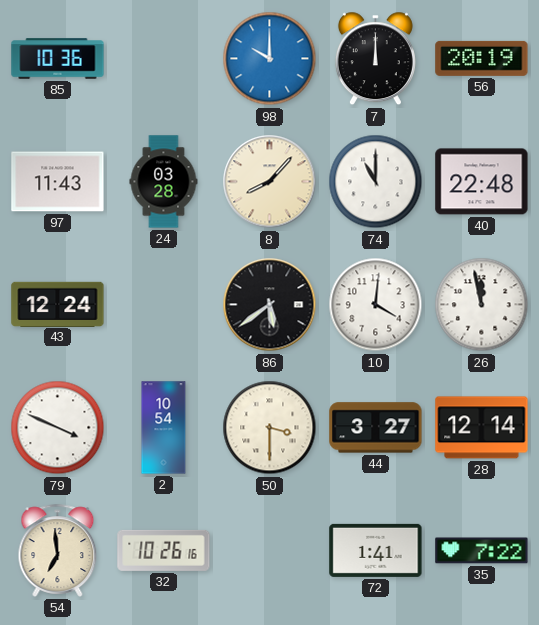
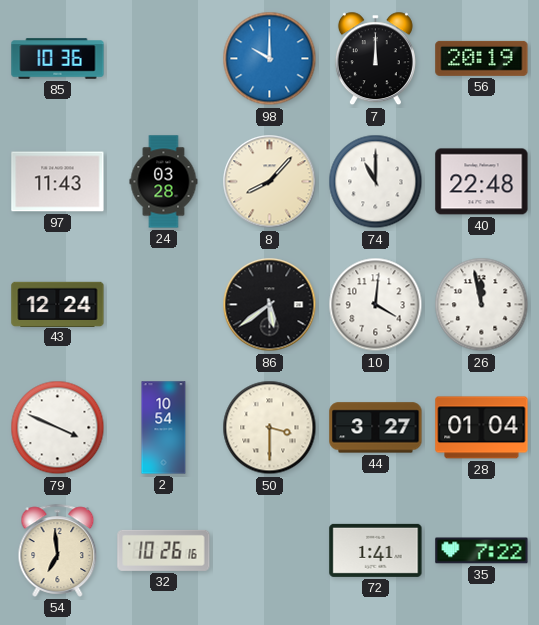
28: 12:14 -> 01:04 (482, 428)
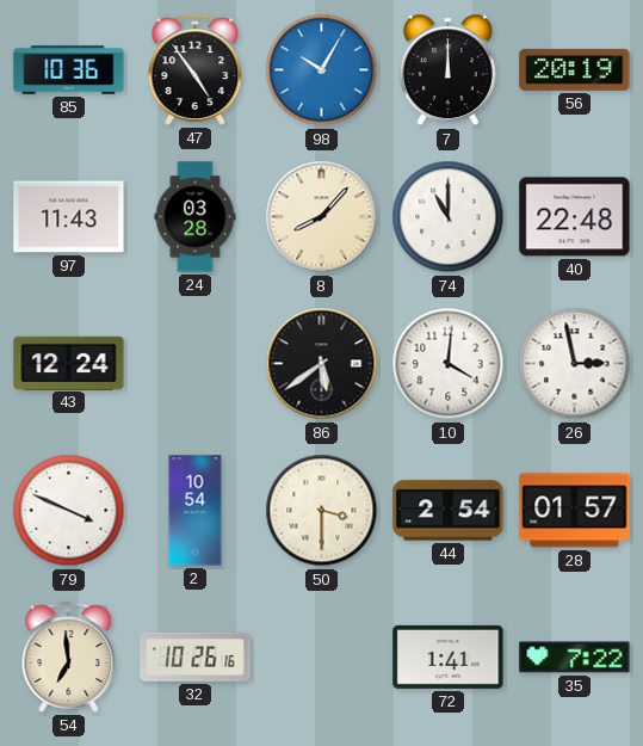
47: none -> 4:54 (196, 69)
98: 10:00 -> 10:05 (322, 70)
26: 11:58 -> 2:58 (575, 364)
44: 3:27 -> 2:54 (449, 511)
28: 01:04 -> 01:57 (575, 511)
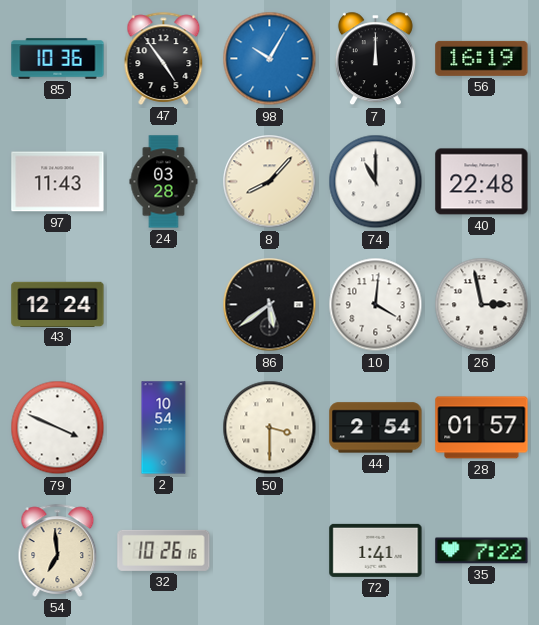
56: 20:19 -> 16:19 (482, 58)
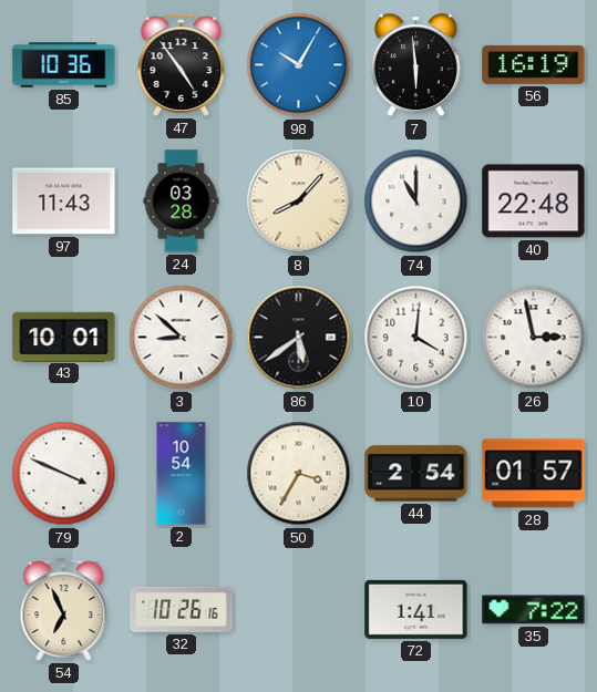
7: 12:00 -> 5:59 (415, 65)
43: 12:24 -> 10:01 (64, 337)
3: none -> 8:52 (182, 338)
50: 3:30 -> 3:35 (299, 474)
54: 6:59 -> 6:56 (64, 609)
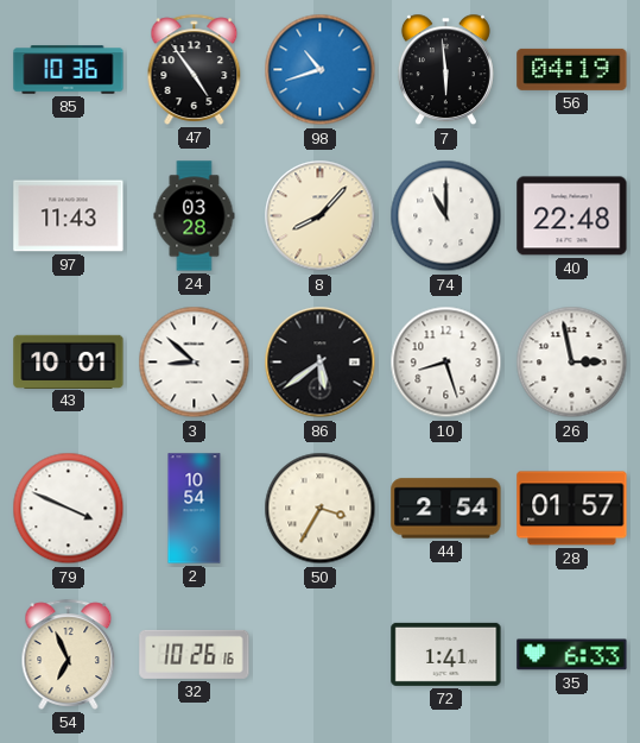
98: 10:05 -> 10:42 (321, 70)
56: 16:19 -> 04:19 (572, 69)
10: 4:01 -> 8:27 (446, 363)
35: 7:22 -> 6:33 (572, 655)
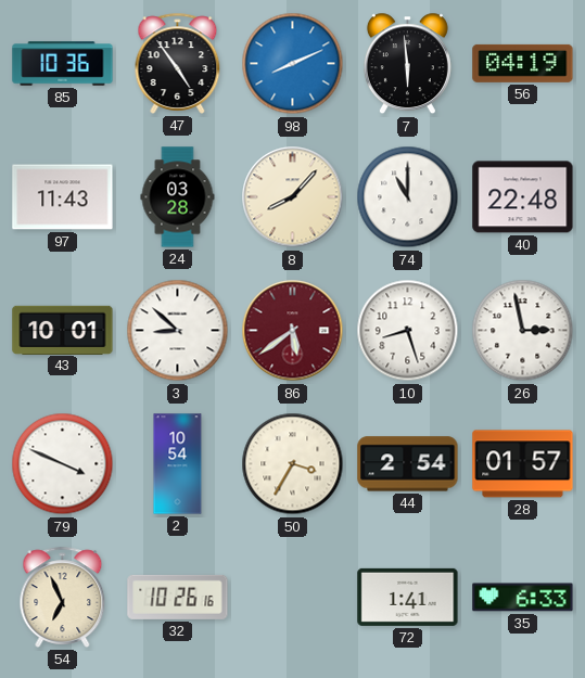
98: 10:42 -> 8:11 (293, 64)
86 dial: black -> burgundy (293, 331)
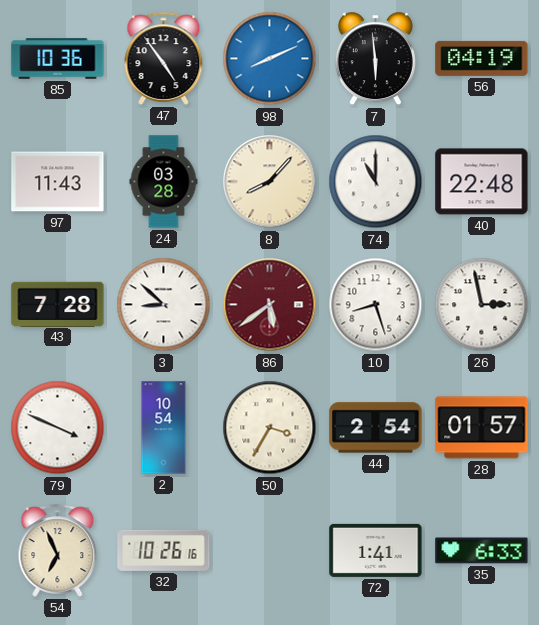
43: 10:01 -> 7:28 (58, 304)
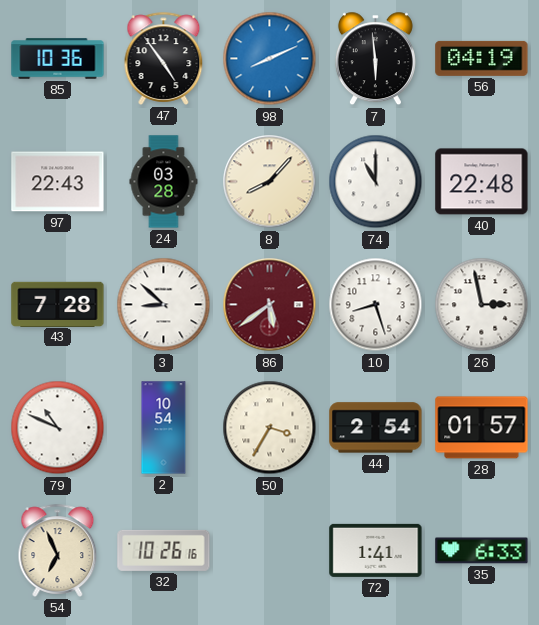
97: 11:43 -> 22:43 (58, 182)
79: 3:49 -> 10:49 (58, 428)
